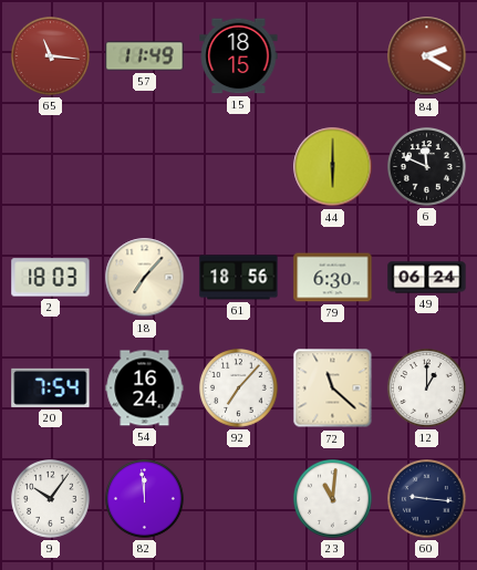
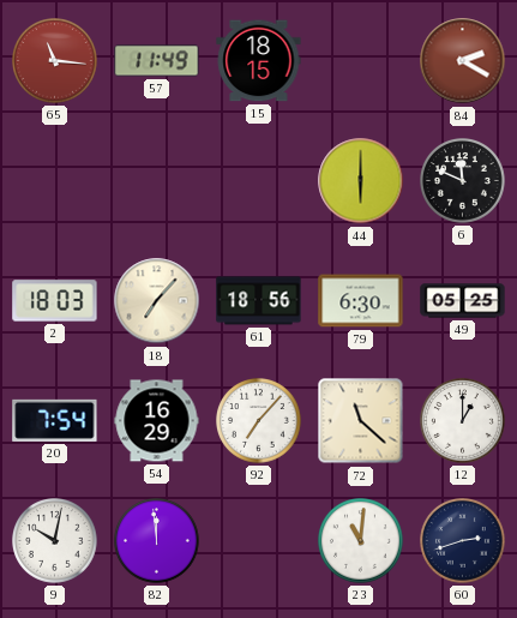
49: 06:24 -> 05:25 (463, 301)
54: 16:24 -> 16:29 (157, 421)
9: 10:06 -> 10:02 (55, 541)
60: 9:16 -> 2:42 (463, 541)
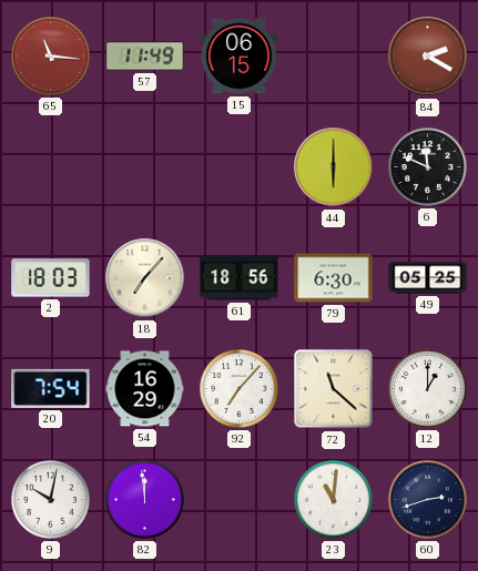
15: 18:15 -> 06:15 (240, 57)
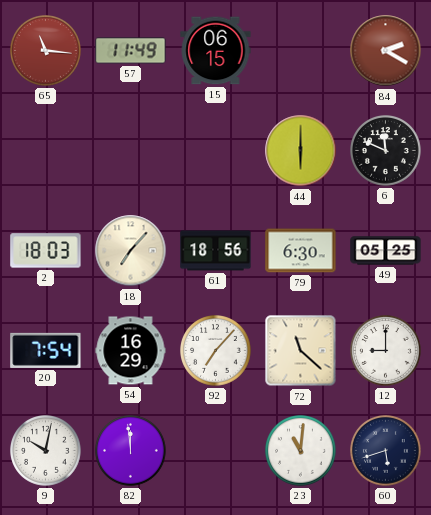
12: 1:00 -> 9:00 (386, 351)
60: 2:42 -> 5:42 (386, 451)
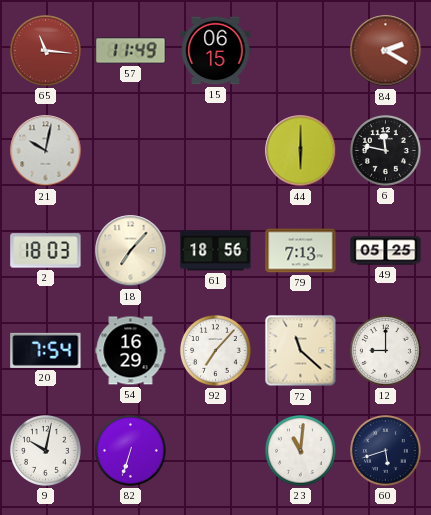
21: none -> 10:02 (46, 151)
6: 11:49 -> 11:47 (386, 151)
79: 6:30 -> 7:13 (301, 251)
82: 11:59 -> 6:33 (131, 451)
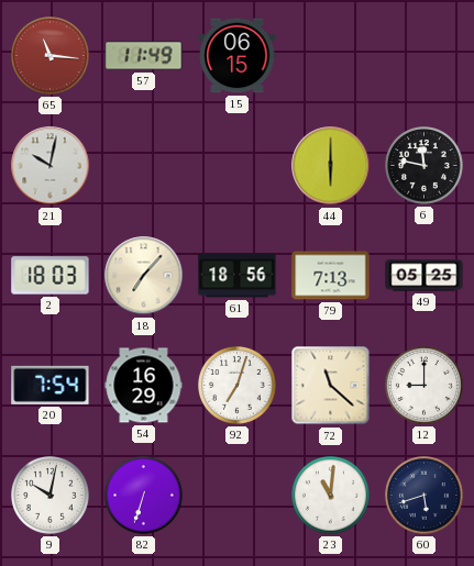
84: 2:20 -> none (386, 51)
92: 7:07 -> 7:03 (238, 386)
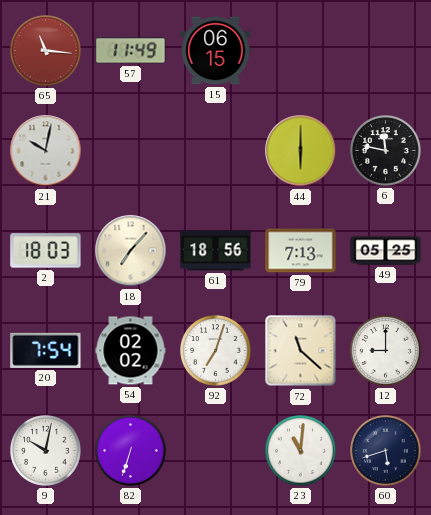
54: 16:29 -> 02:02 (131, 351)
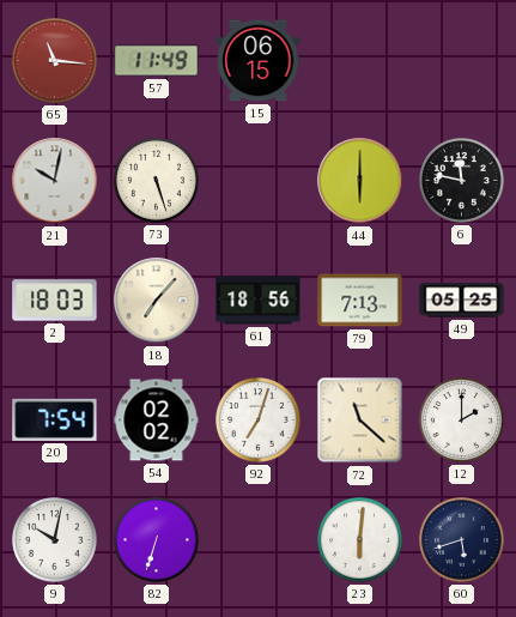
73: none -> 5:27 (157, 181)
12: 9:00 -> 2:00 (462, 421)
23: 11:01 -> 6:01 (360, 540)
